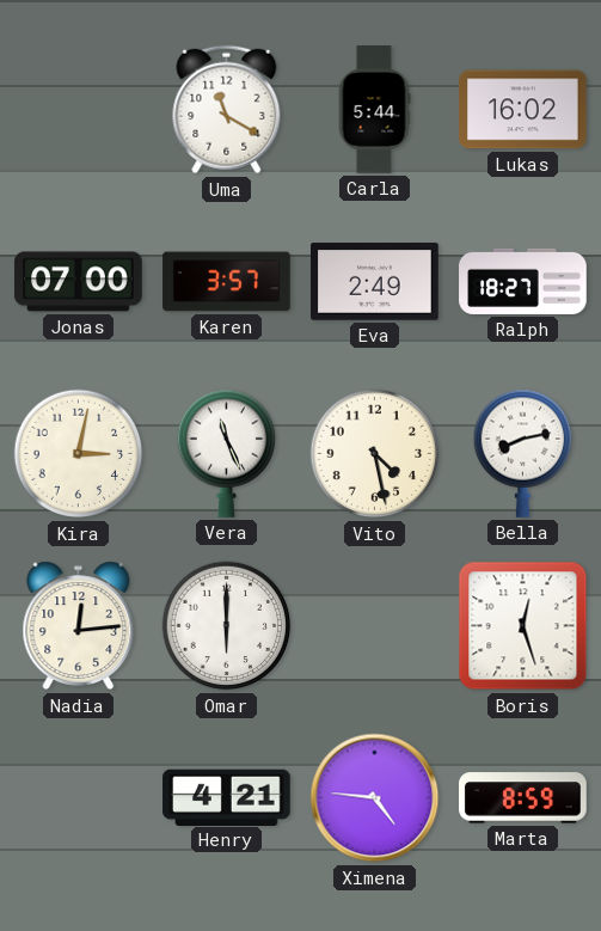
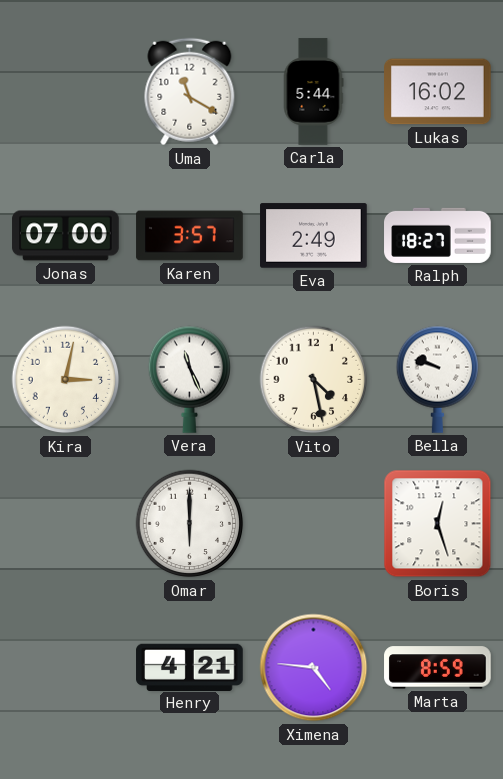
Bella: 8:13 -> 9:48 (438, 379)
Nadia: 12:14 -> none (79, 626)
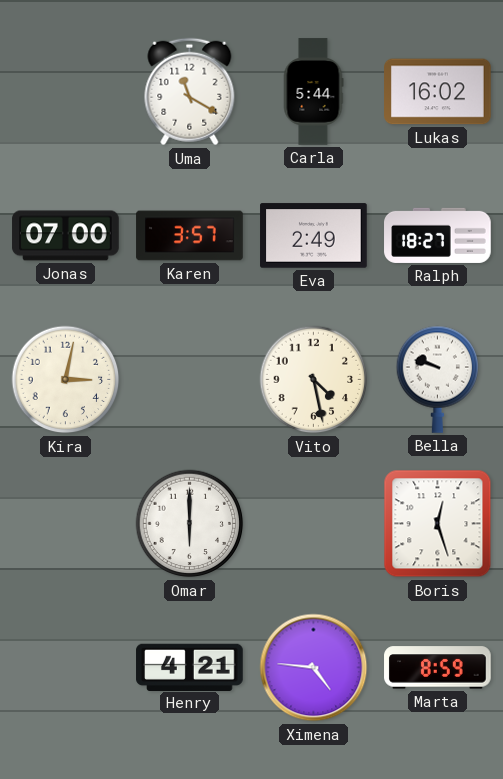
Vera: 11:26 -> none (190, 379)
